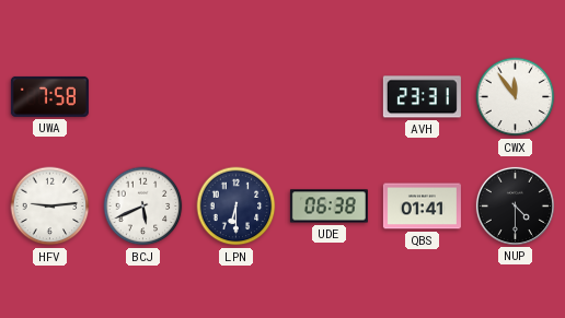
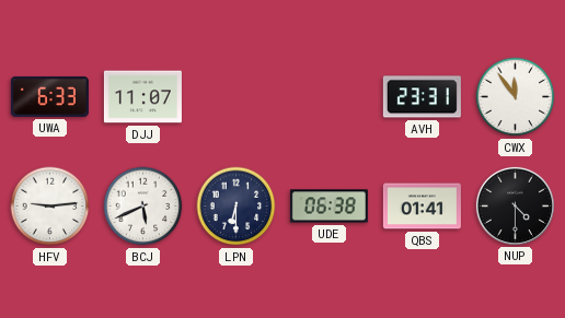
UWA: 7:58 -> 6:33 (49, 96)
DJJ: none -> 11:07 (142, 97)
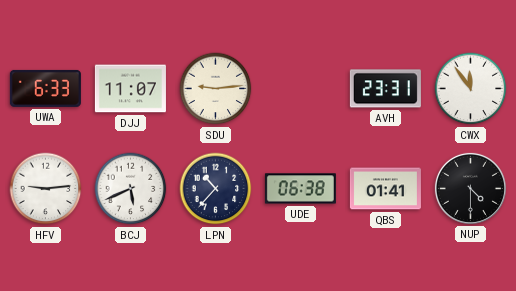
SDU: none -> 9:14 (216, 89)
LPN: 6:30 -> 10:37 (216, 189)
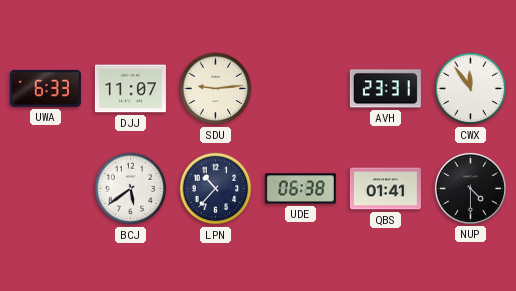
HFV: 9:14 -> none (46, 189)
BCJ: 5:41 -> 5:39 (131, 189)
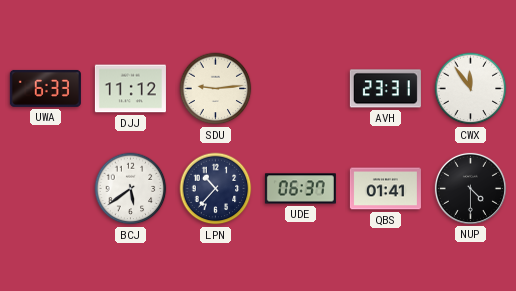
DJJ: 11:07 -> 11:12 (130, 89)
UDE: 06:38 -> 06:37 (300, 189)
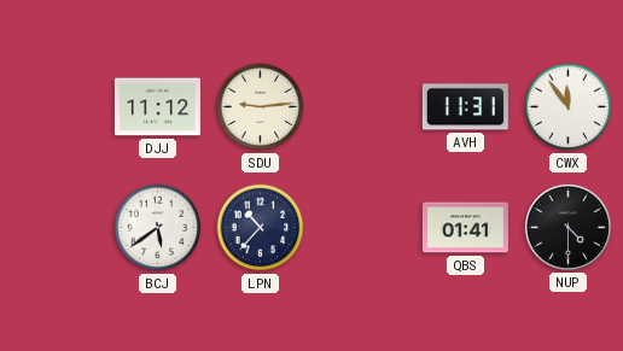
UWA: 6:33 -> none (45, 88)
AVH: 23:31 -> 11:31 (465, 107)
UDE: 06:37 -> none (300, 189)
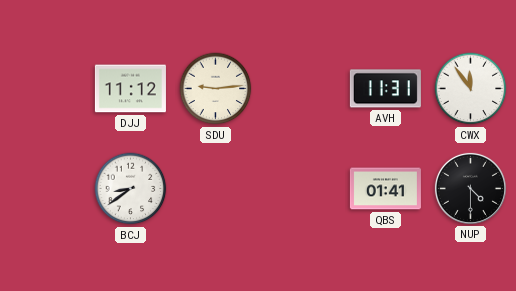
BCJ: 5:39 -> 8:39 (131, 189)
LPN: 10:37 -> none (261, 228)
